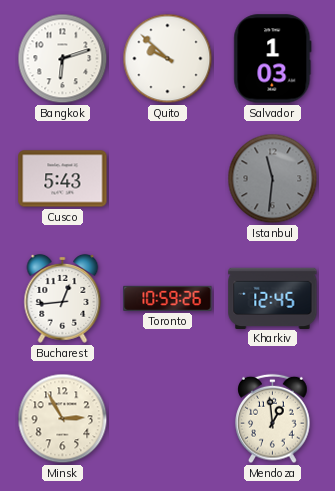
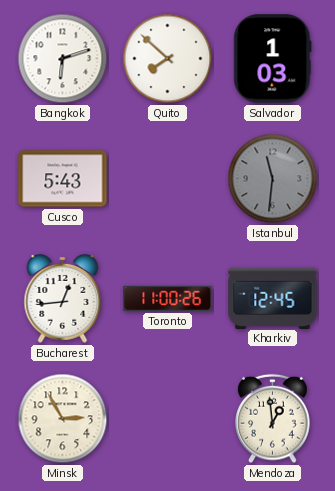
Quito: 9:52 -> 7:52 (168, 59)
Toronto: 10:59 -> 11:00 (168, 298)
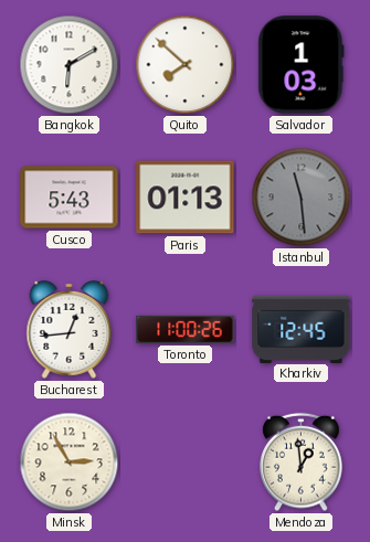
Bangkok: 6:12 -> 6:10 (70, 65)
Paris: none -> 01:13 (186, 198)
Istanbul: 11:31 -> 11:29 (302, 198)
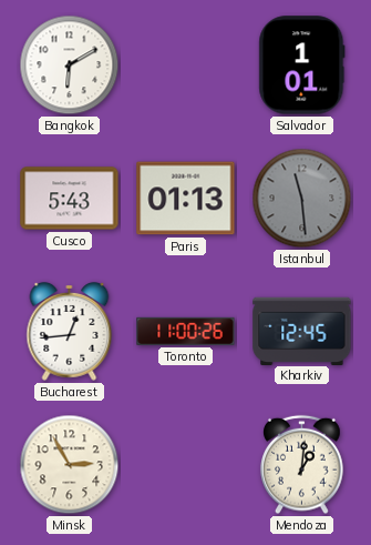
Quito: 7:52 -> none (186, 65)
Salvador: 1:03 -> 1:01 (302, 65)
Mendoza: 12:59 -> 1:01 (302, 465)
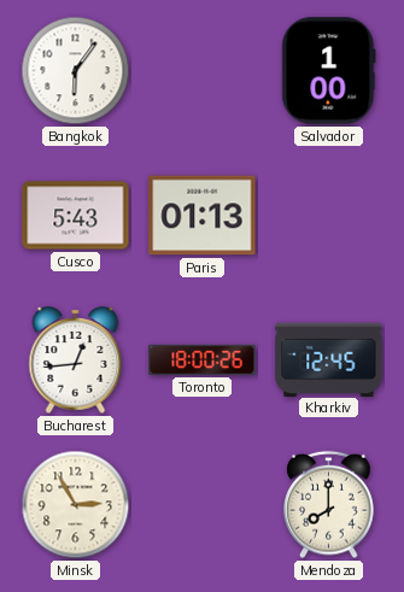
Bangkok: 6:10 -> 6:06 (76, 71)
Salvador: 1:01 -> 1:00 (329, 71)
Istanbul: 11:29 -> none (302, 199)
Toronto: 11:00 -> 18:00 (203, 359)
Mendoza: 1:01 -> 8:00 (329, 505)
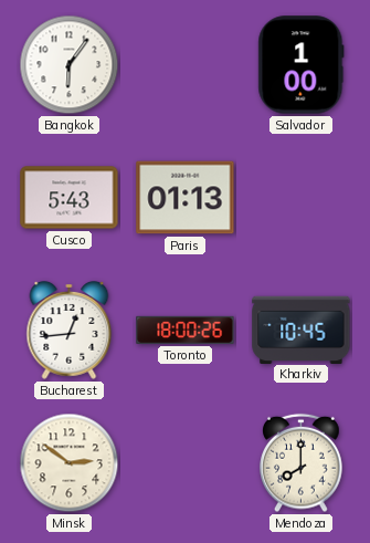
Kharkiv: 12:45 -> 10:45 (302, 330)
Minsk: 2:55 -> 2:51 (70, 463)
